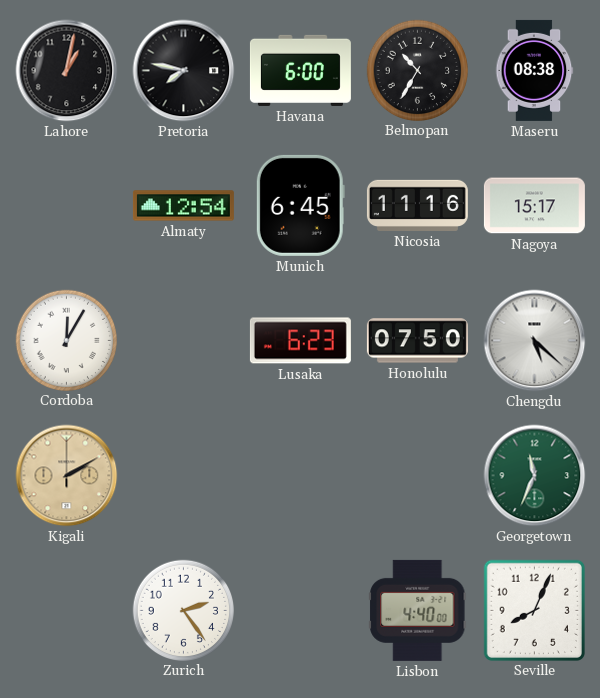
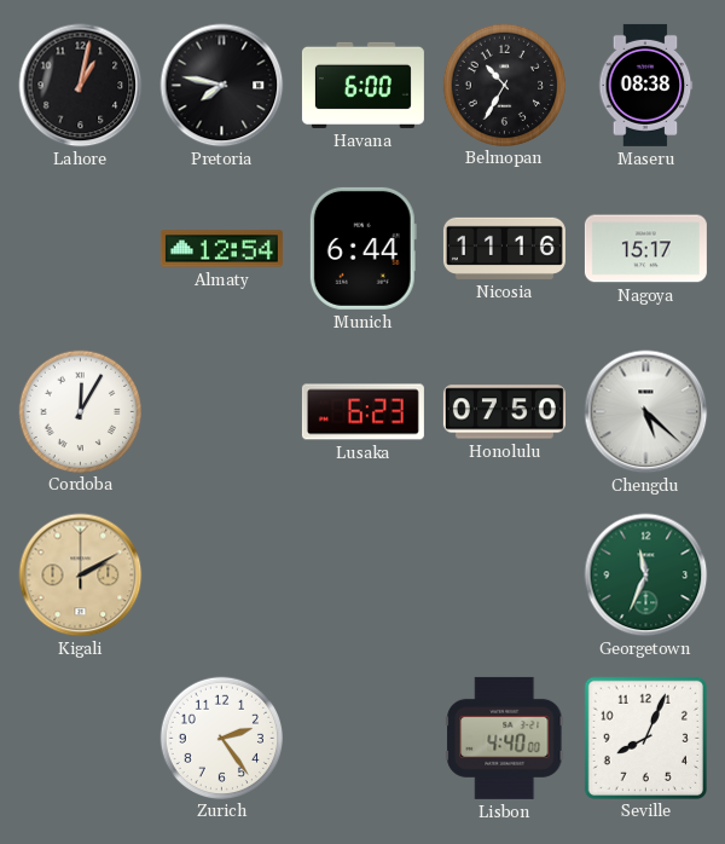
Munich: 6:45 -> 6:44 (362, 248)
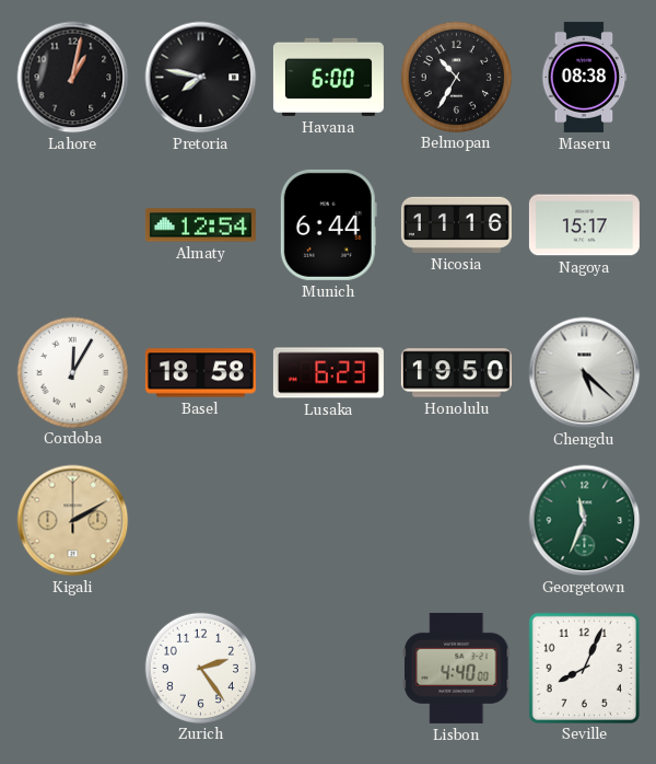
Basel: none -> 18:58 (200, 373)
Honolulu: 07:50 -> 19:50 (456, 373)
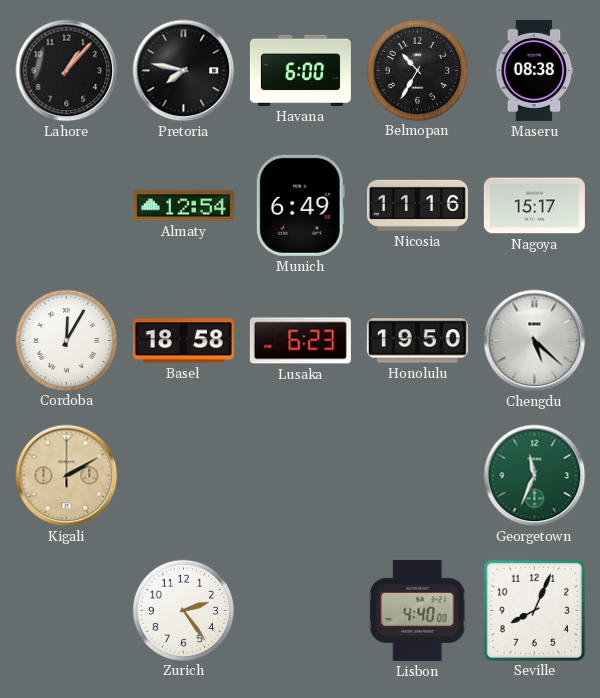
Lahore: 1:02 -> 1:07 (67, 71)
Munich: 6:44 -> 6:49 (300, 205)
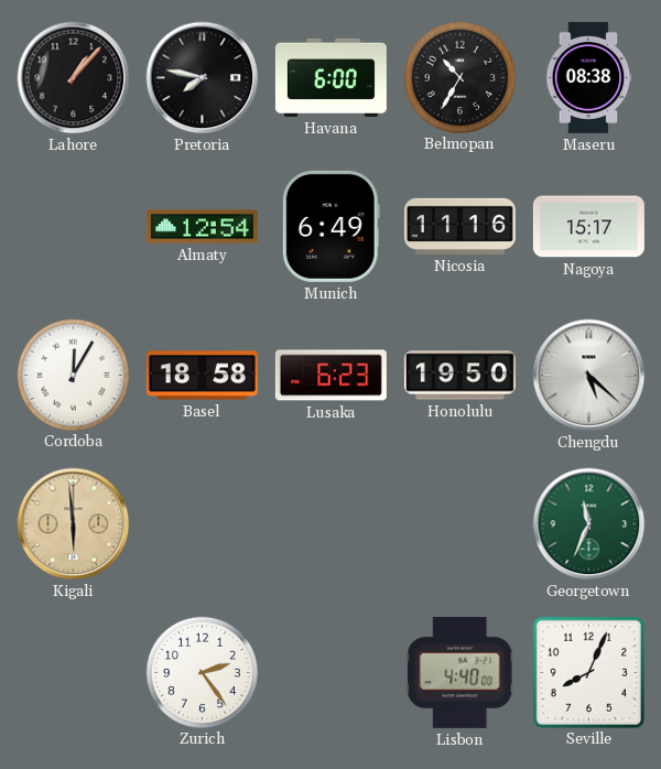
Kigali: 2:10 -> 5:59 (74, 524)
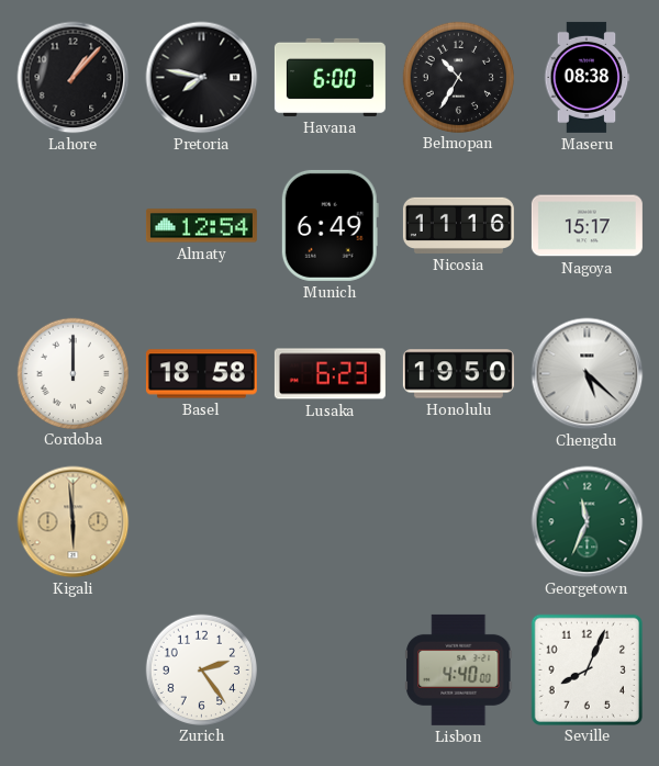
Cordoba: 12:05 -> 12:00 (72, 373)
